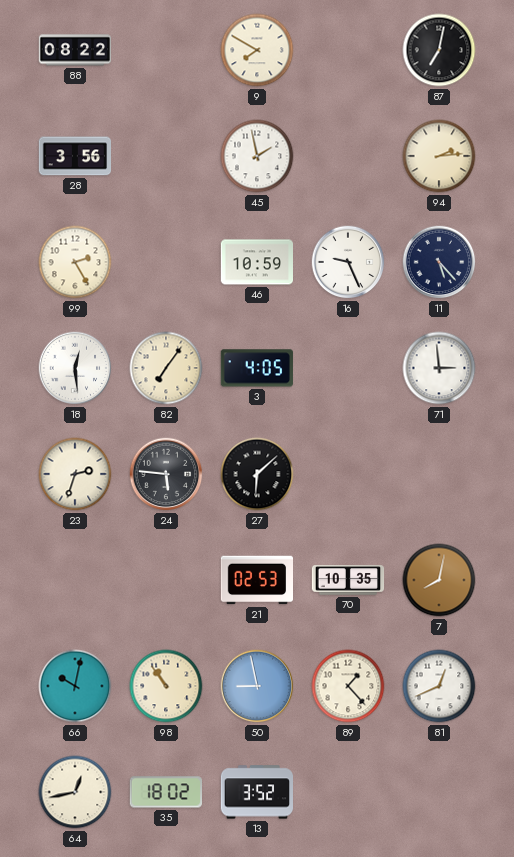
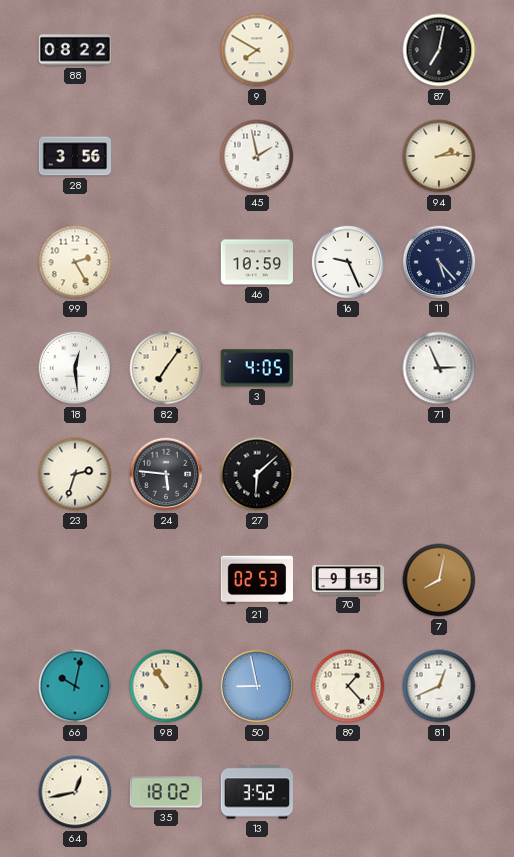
71: 2:59 -> 2:56 (439, 368)
70: 10:35 -> 9:15 (348, 580)
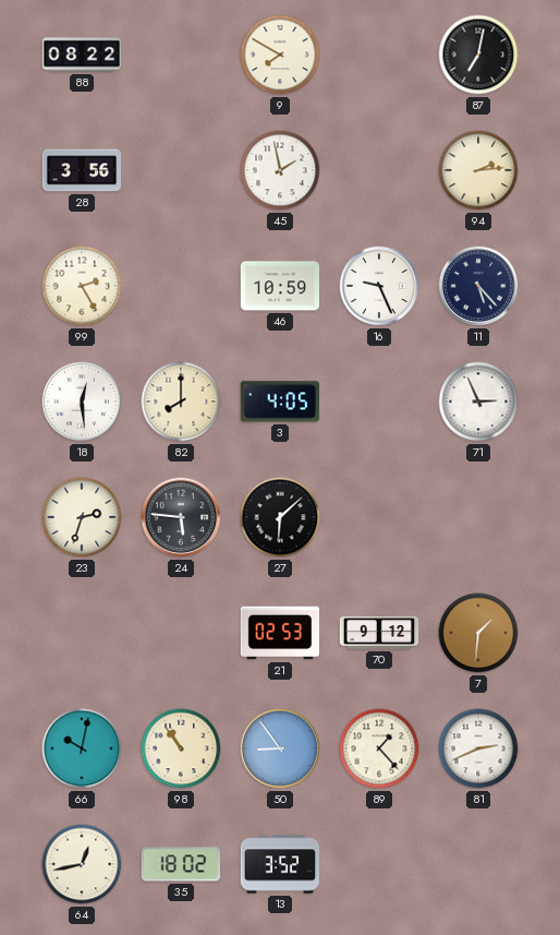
82: 7:06 -> 8:00 (181, 401)
70: 9:15 -> 9:12 (379, 633)
7: 8:02 -> 1:31 (478, 633)
50: 8:58 -> 8:54 (280, 748)
81: 12:41 -> 2:41 (478, 748)
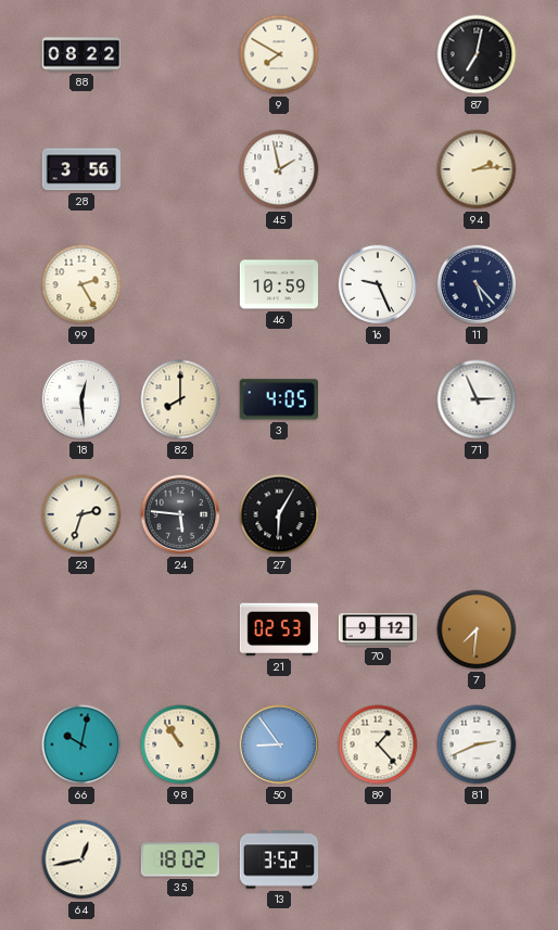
27: 6:08 -> 6:05 (279, 514)
7: 1:31 -> 7:31 (477, 629)
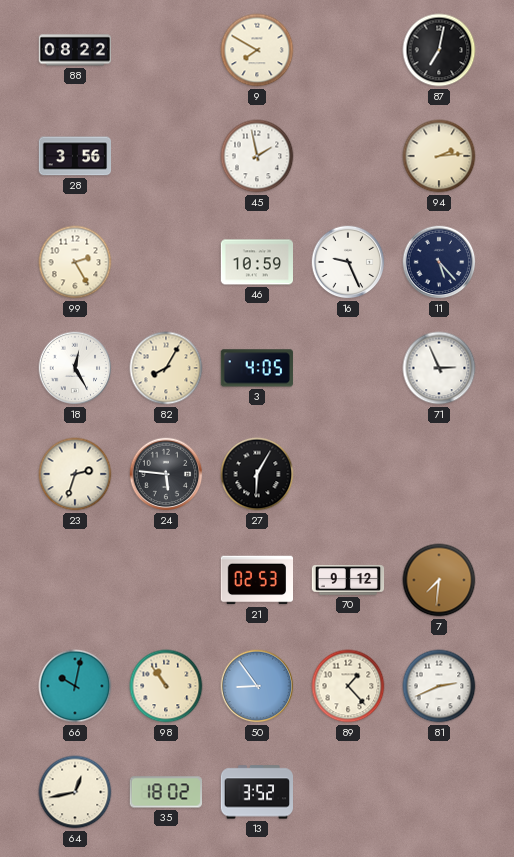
18: 12:29 -> 12:25 (75, 368)
82: 8:00 -> 8:05 (166, 368)
